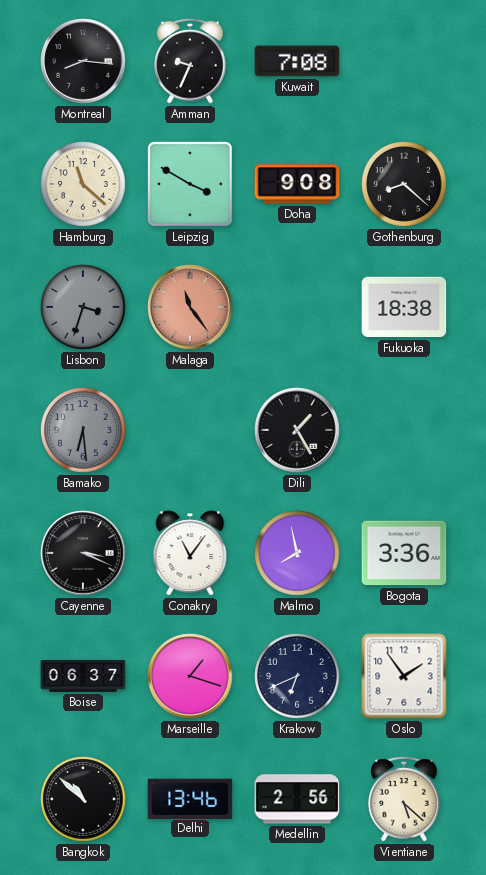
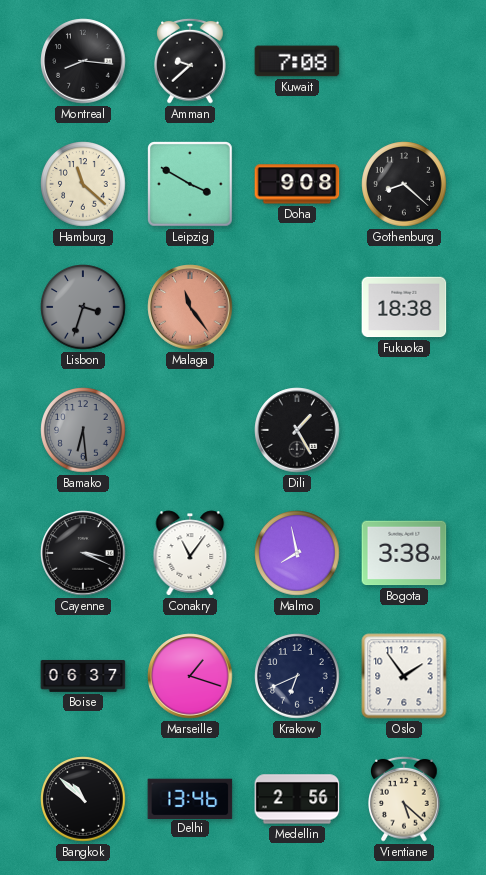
Amman: 9:34 -> 9:38 (190, 61)
Bogota: 3:36 -> 3:38 (404, 553)
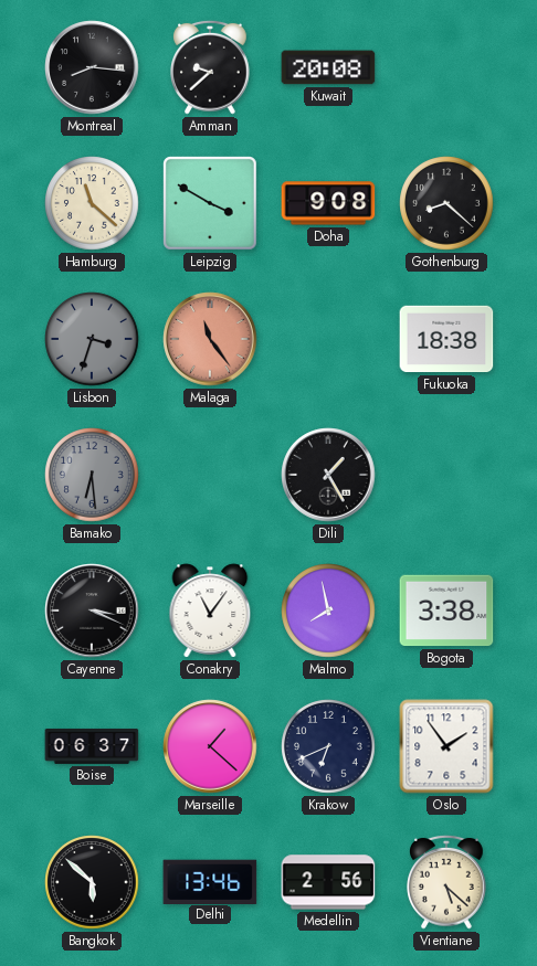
Kuwait: 7:08 -> 20:08 (328, 67)
Marseille: 1:18 -> 1:22 (210, 746)
Bangkok: 10:52 -> 5:52 (92, 882)
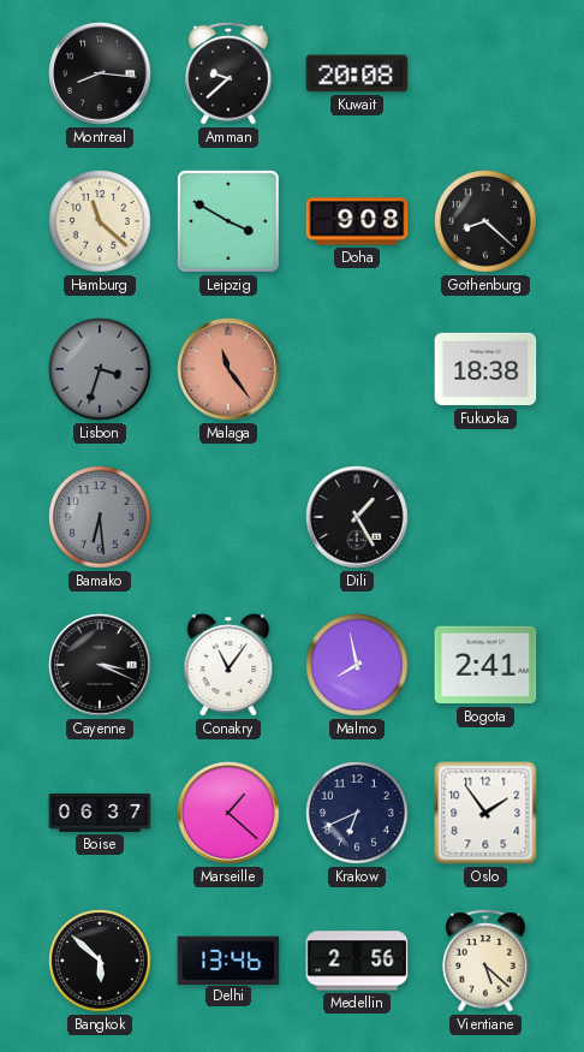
Bogota: 3:38 -> 2:41 (485, 665)
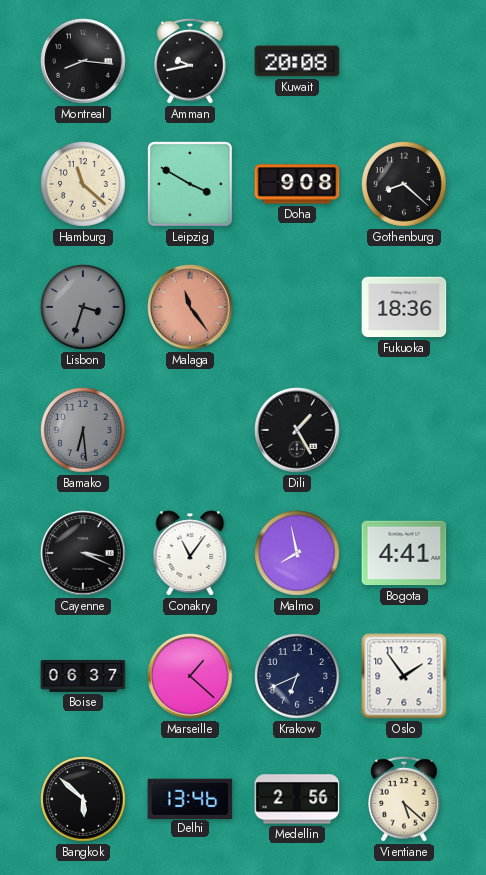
Amman: 9:38 -> 9:43 (190, 61)
Fukuoka: 18:38 -> 18:36 (404, 307)
Bogota: 2:41 -> 4:41 (404, 553)
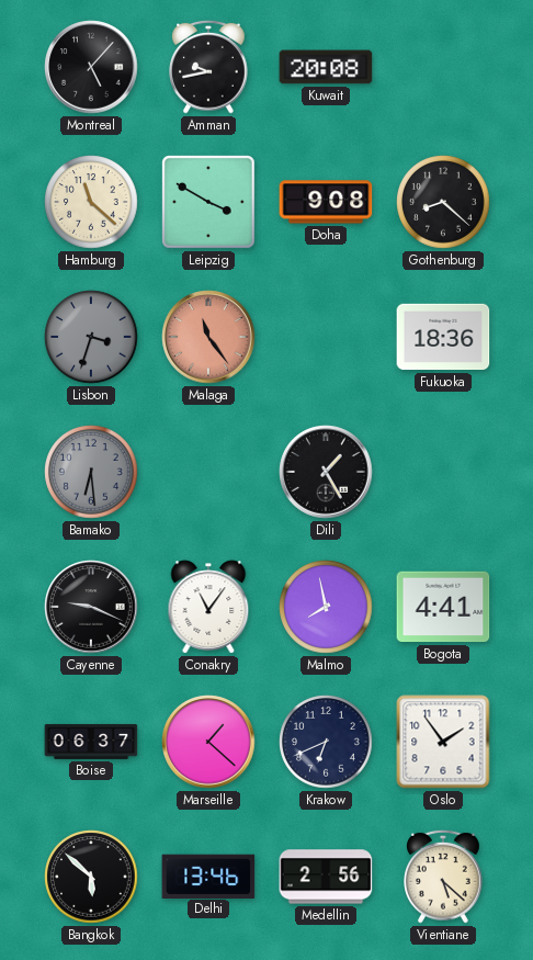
Montreal: 8:16 -> 5:07 (91, 67)
Cayenne: 3:19 -> 9:19 (91, 607)
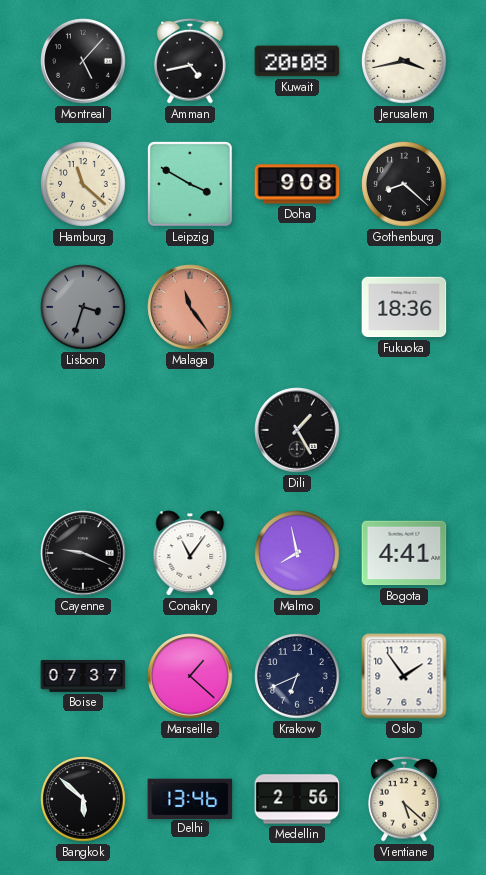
Amman: 9:43 -> 4:43 (190, 61)
Jerusalem: none -> 3:43 (404, 61)
Bamako: 6:29 -> none (91, 472)
Boise: 06:37 -> 07:37 (83, 676)
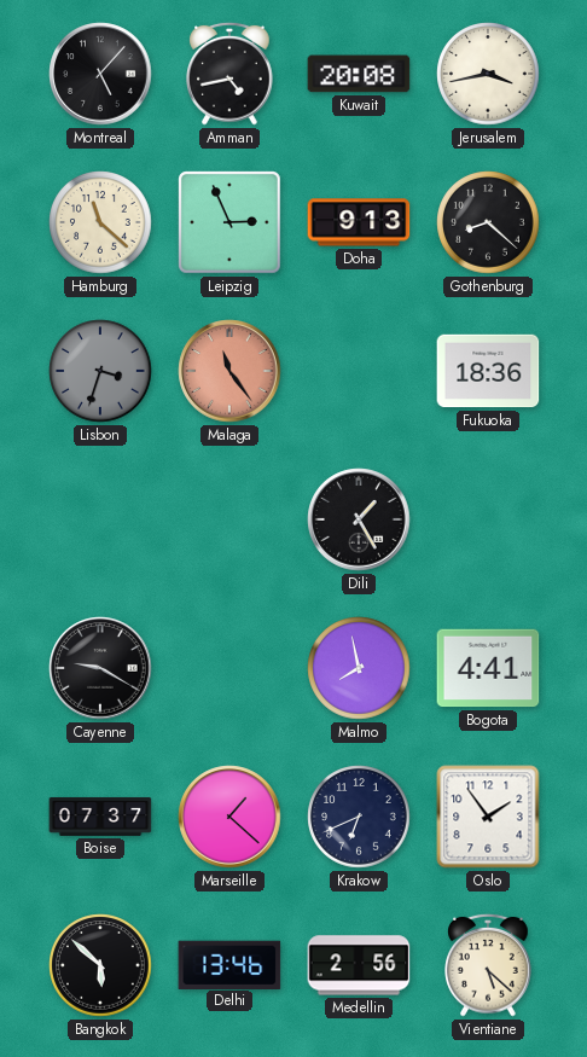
Leipzig: 3:50 -> 2:56 (231, 223)
Doha: 9:08 -> 9:13 (359, 222)
Cayenne: 9:19 -> 9:20 (100, 668)
Conakry: 11:06 -> none (190, 553)
